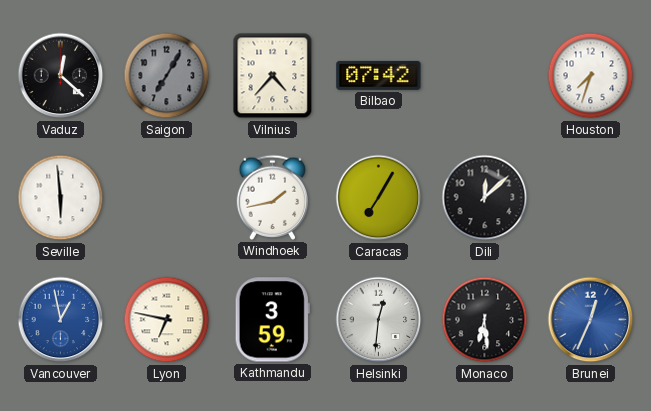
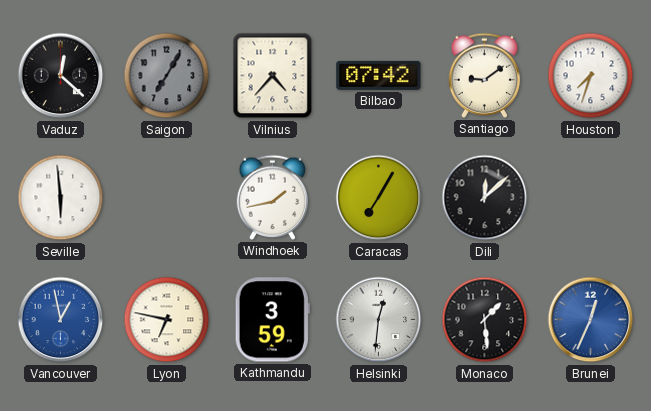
Santiago: none -> 9:09 (485, 75)
Monaco: 6:29 -> 1:29 (485, 320)
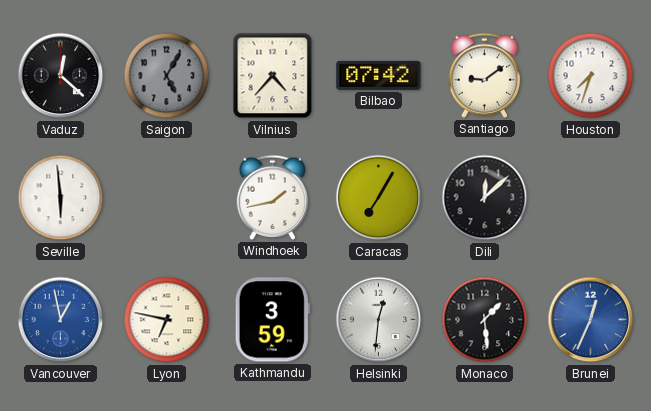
Saigon: 7:05 -> 5:05 (167, 76)
